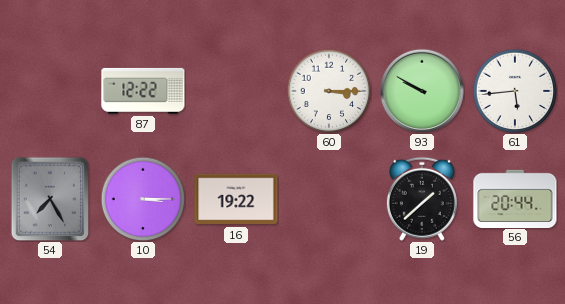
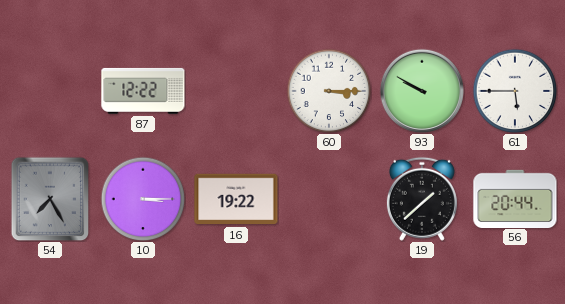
61: 5:44 -> 5:45 (515, 91)
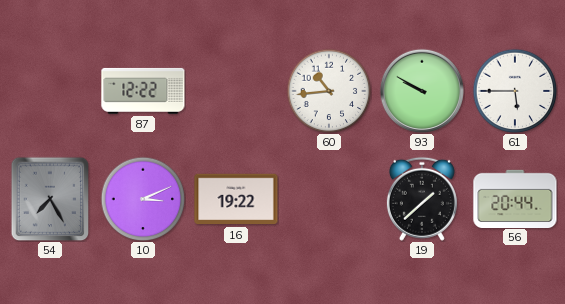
60: 3:15 -> 10:44 (329, 91)
10: 3:15 -> 3:11 (143, 199)
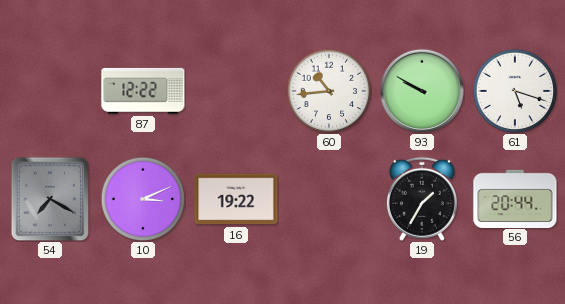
61: 5:45 -> 5:18 (515, 91)
54: 7:25 -> 7:20 (50, 199)
19: 1:38 -> 1:35 (422, 199)
